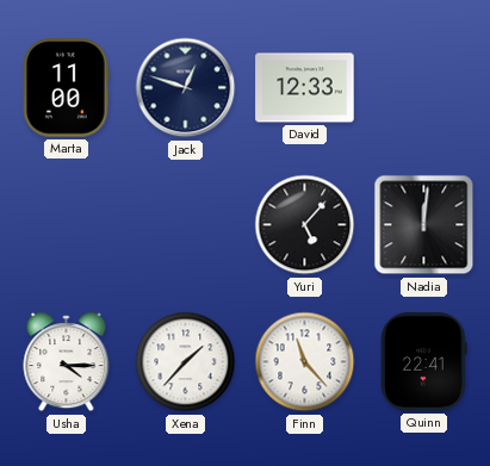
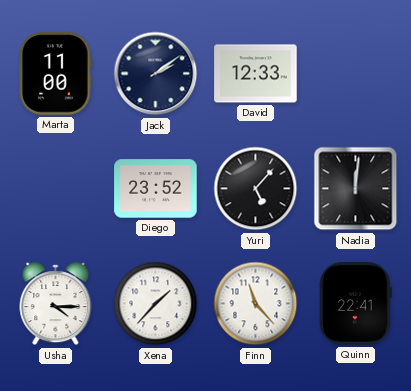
Jack: 12:48 -> 2:09 (156, 74)
Diego: none -> 23:52 (156, 189)
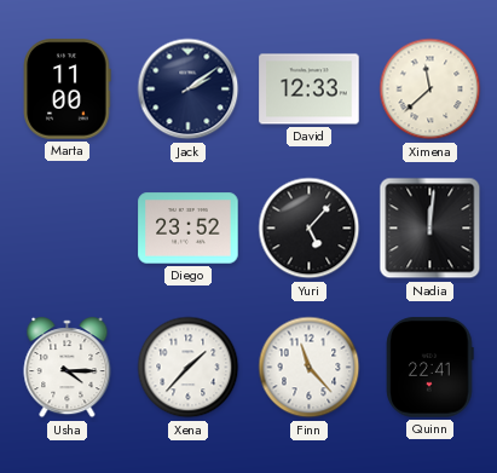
Ximena: none -> 11:38 (430, 90)
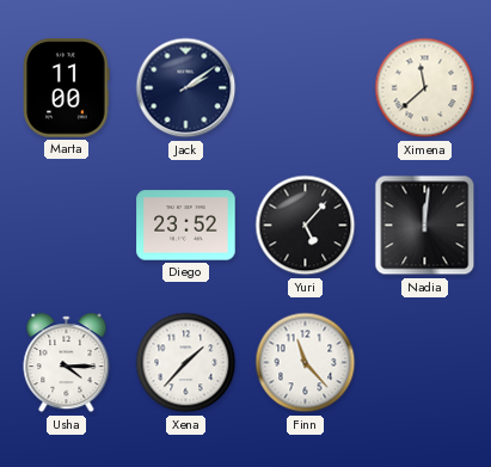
David: 12:33 -> none (310, 90)
Quinn: 22:41 -> none (430, 368)
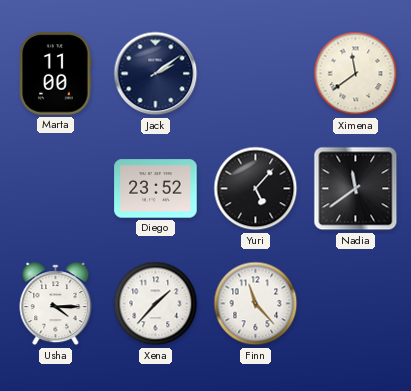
Ximena: 11:38 -> 11:39 (356, 74)
Nadia: 12:01 -> 11:39 (356, 189)
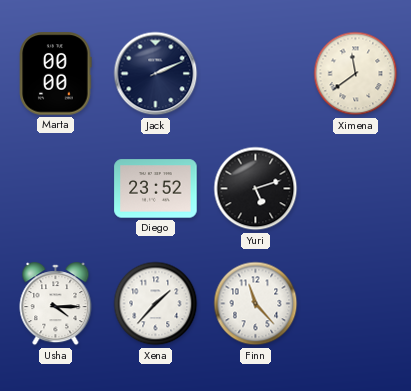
Marta: 11:00 -> 00:00 (56, 74)
Jack: 2:09 -> 2:11 (156, 74)
Yuri: 5:07 -> 5:12 (256, 189)
Nadia: 11:39 -> none (356, 189)
